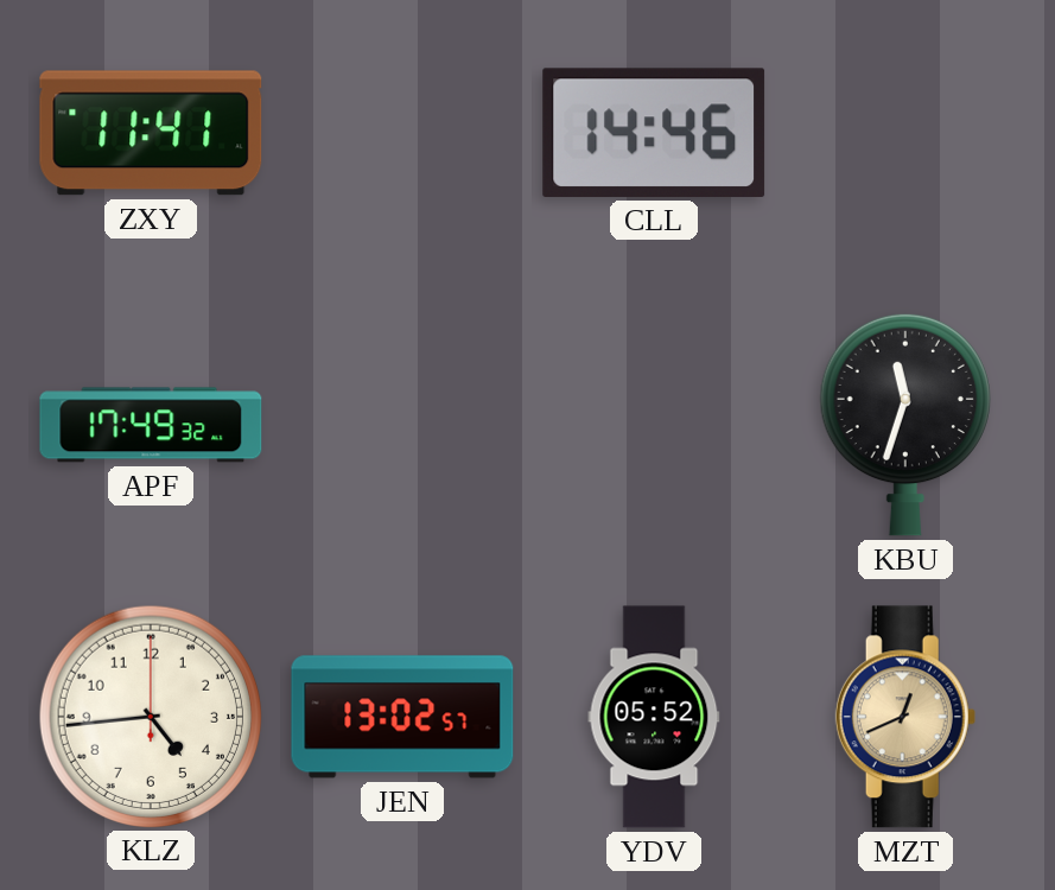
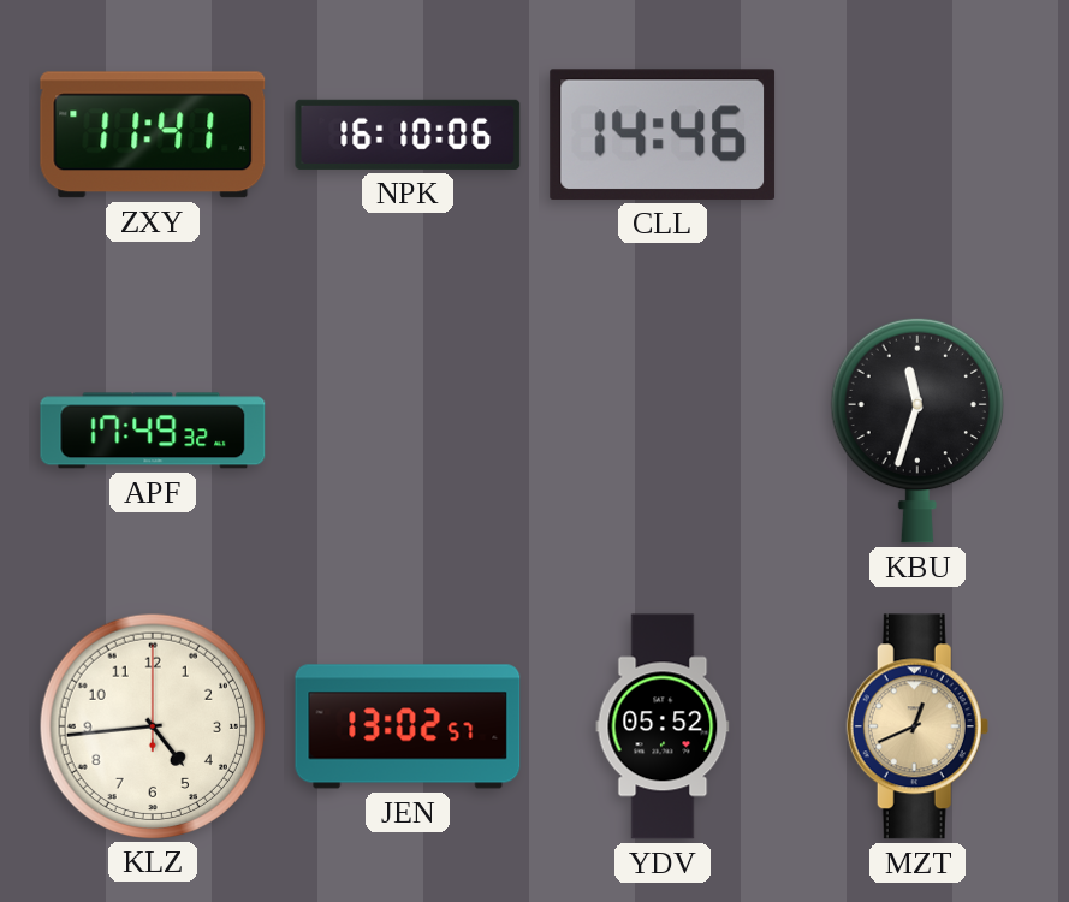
NPK: none -> 16:10 (408, 135)
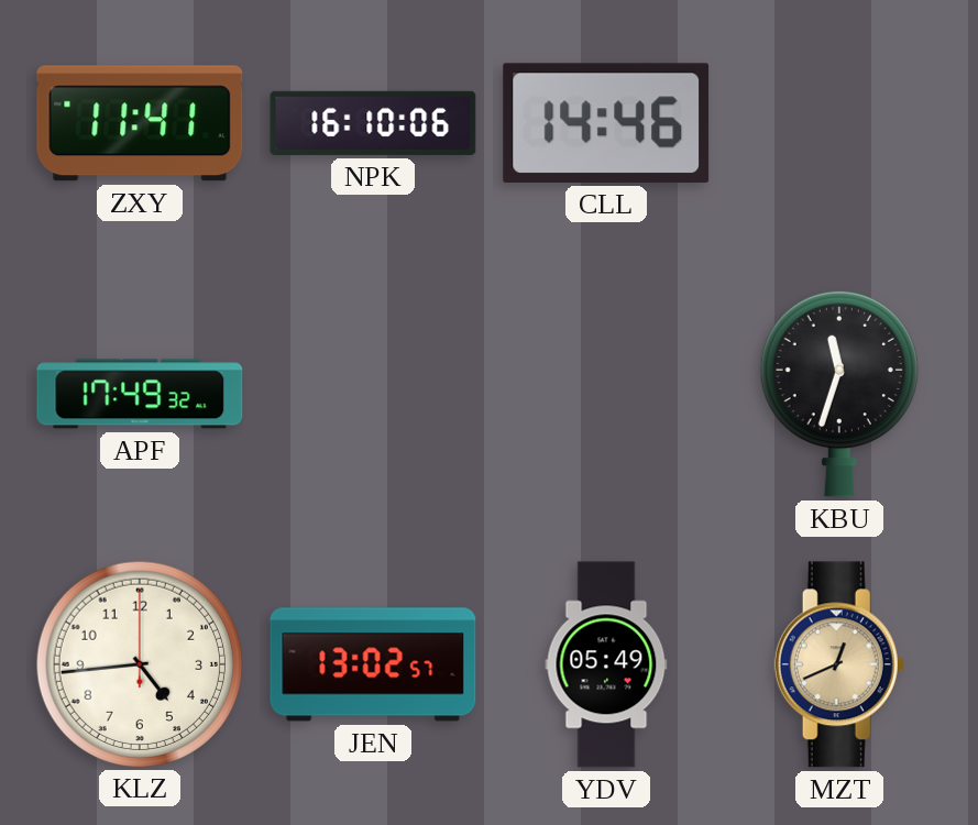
YDV: 05:52 -> 05:49 (606, 664)
